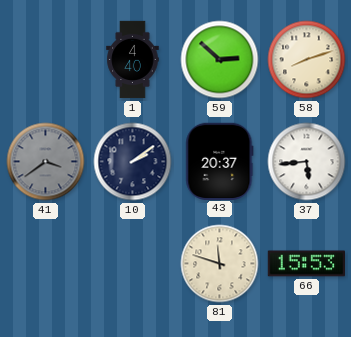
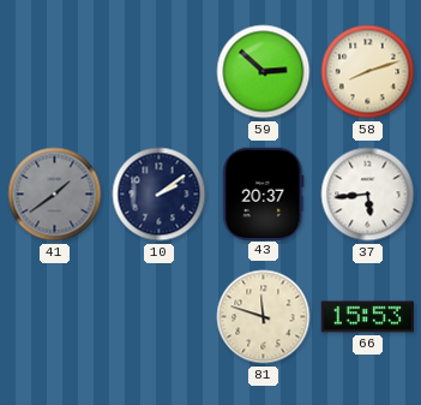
1: 4:40 -> none (133, 60)
41: 3:39 -> 1:39 (55, 195)
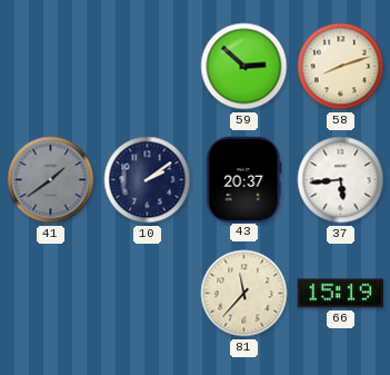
81: 11:48 -> 11:37 (244, 294)
66: 15:53 -> 15:19 (340, 294)
